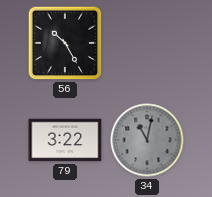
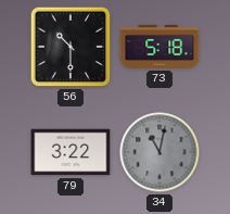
56: 10:25 -> 10:30 (71, 47)
73: none -> 5:18 (159, 47)
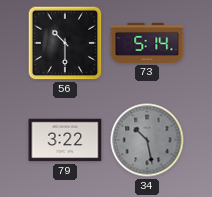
73: 5:18 -> 5:14 (147, 43)
34: 11:02 -> 10:28 (147, 140)
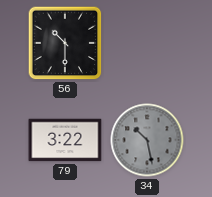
73: 5:14 -> none (147, 43)
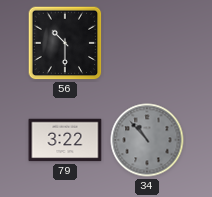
34: 10:28 -> 10:53 (147, 140)
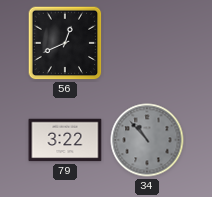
56: 10:30 -> 12:41 (65, 43)
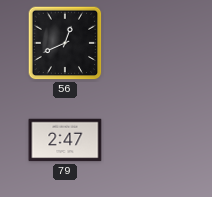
79: 3:22 -> 2:47 (65, 140)
34: 10:53 -> none (147, 140)
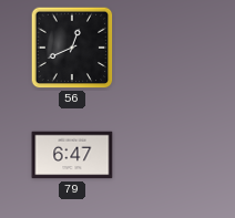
79: 2:47 -> 6:47 (72, 155)
